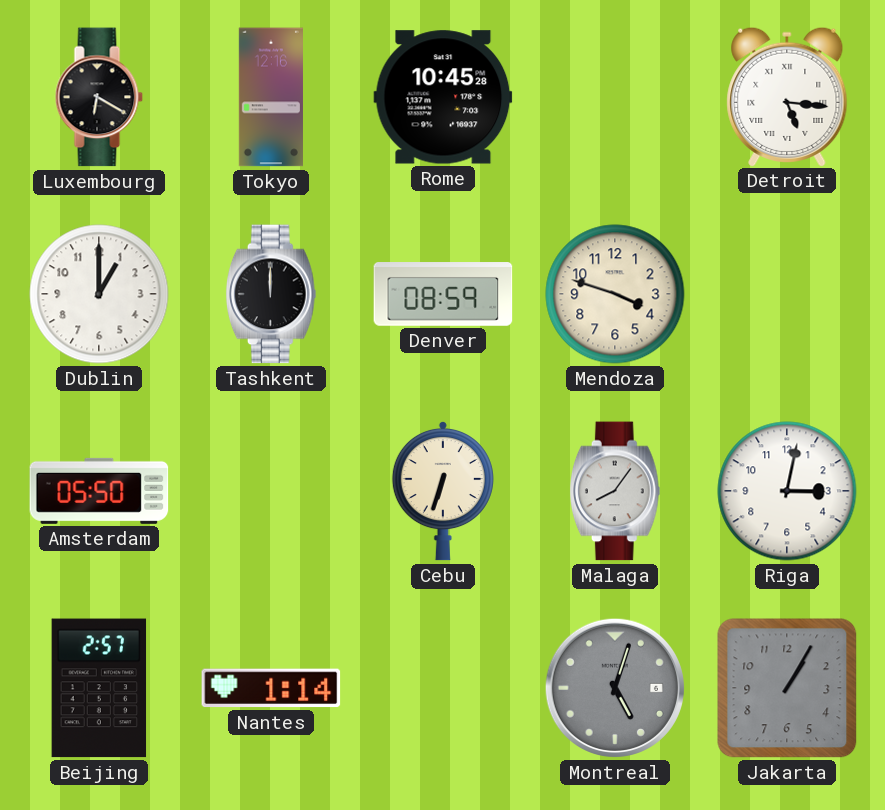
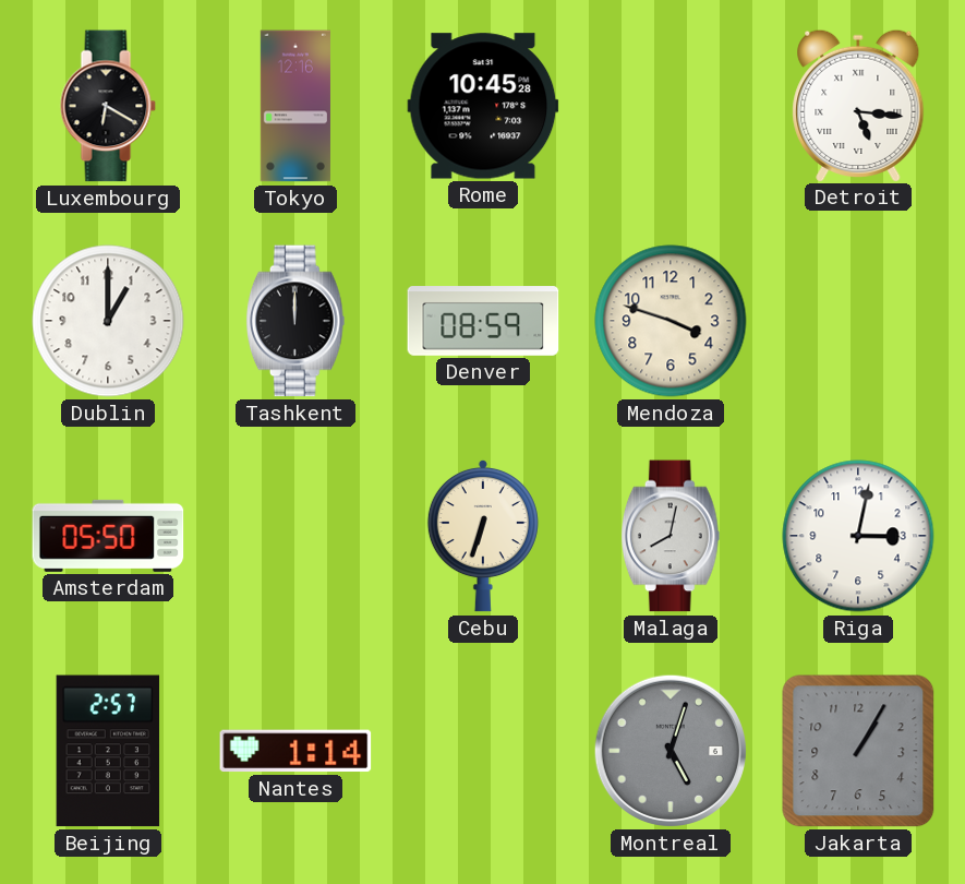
Malaga: 8:06 -> 8:02 (671, 536)
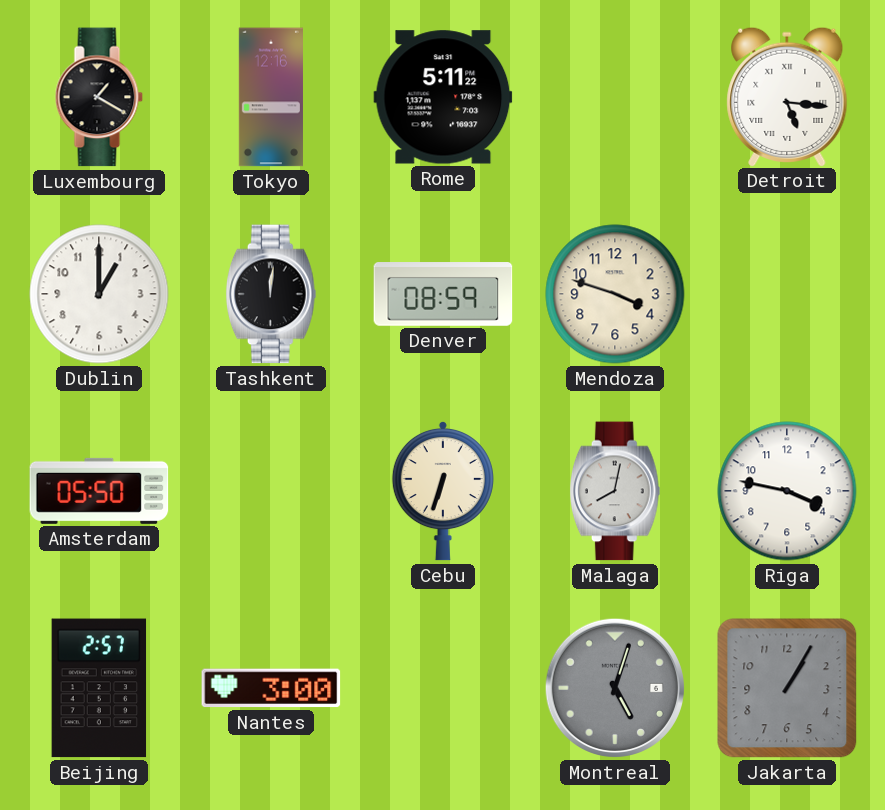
Luxembourg: 6:20 -> 1:20 (99, 97)
Rome: 10:45 -> 5:11 (443, 97)
Tashkent: 12:00 -> 12:01 (271, 294)
Riga: 3:02 -> 3:47 (787, 491)
Nantes: 1:14 -> 3:00 (271, 688)
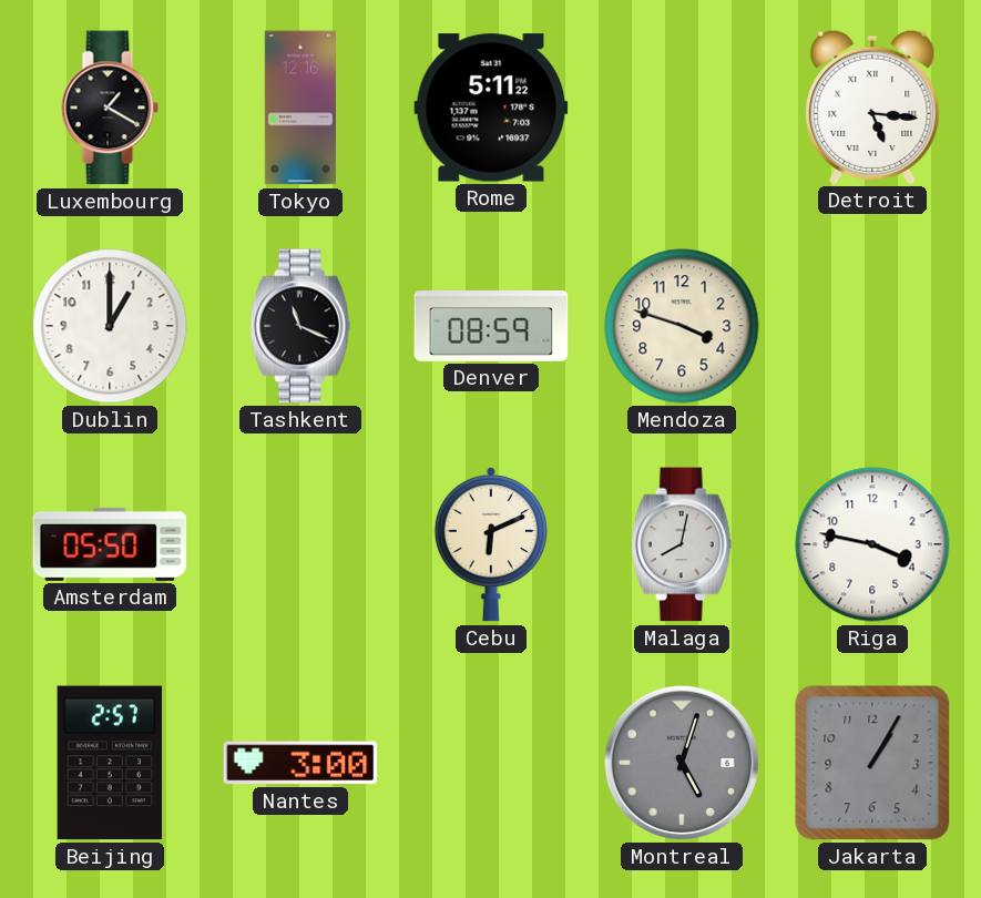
Tashkent: 12:01 -> 11:19 (300, 326)
Cebu: 6:33 -> 6:11 (491, 544)
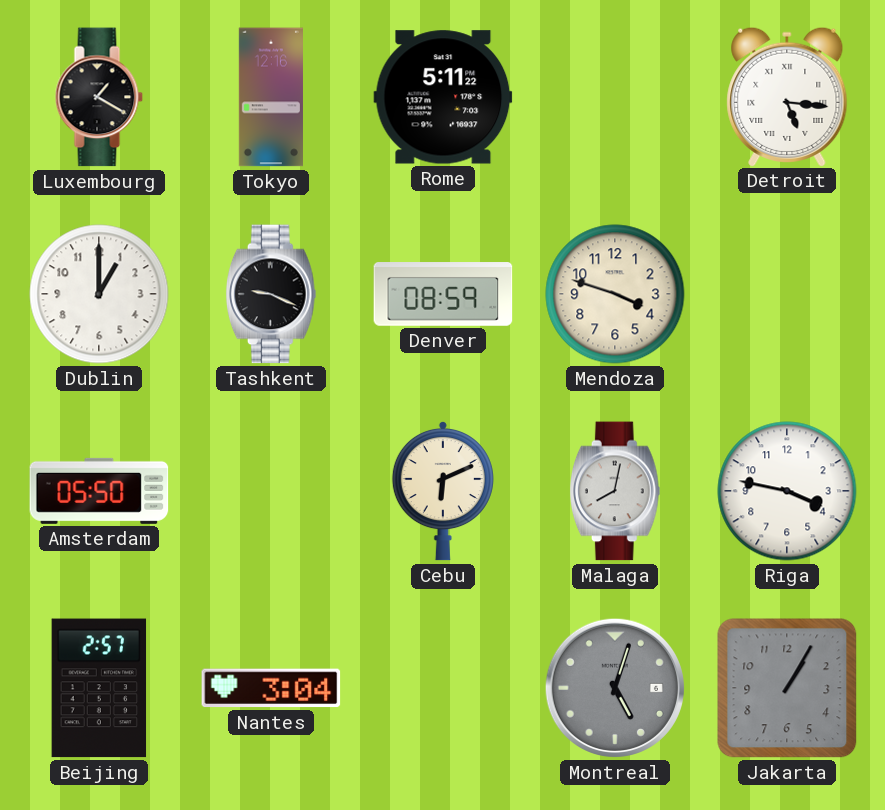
Tashkent: 11:19 -> 9:19 (271, 294)
Nantes: 3:00 -> 3:04 (271, 688)
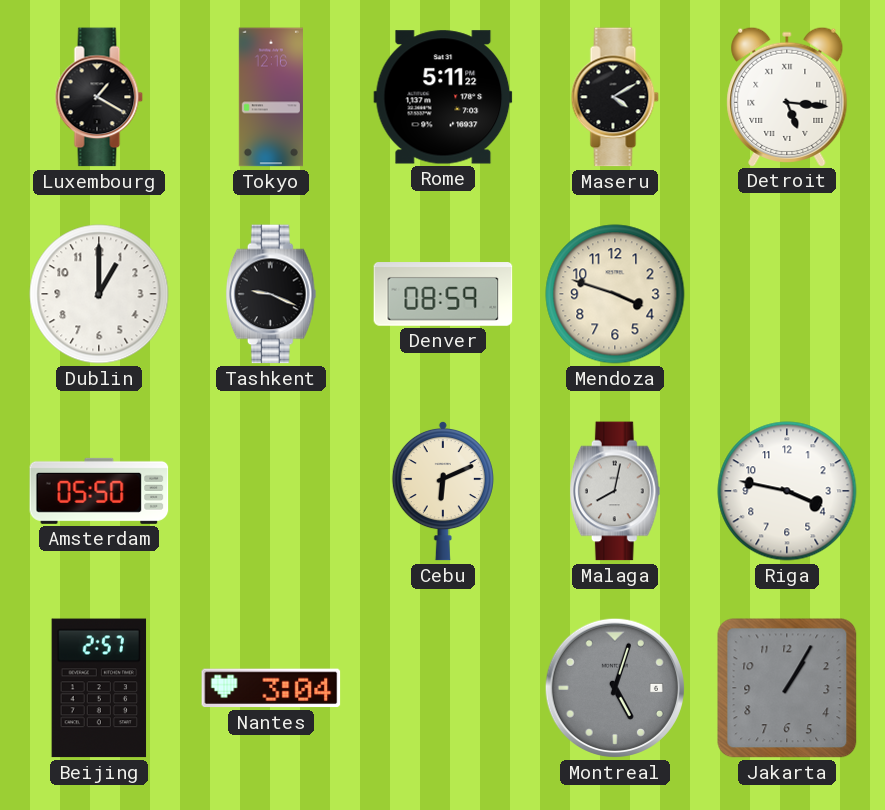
Maseru: none -> 4:10 (615, 97)
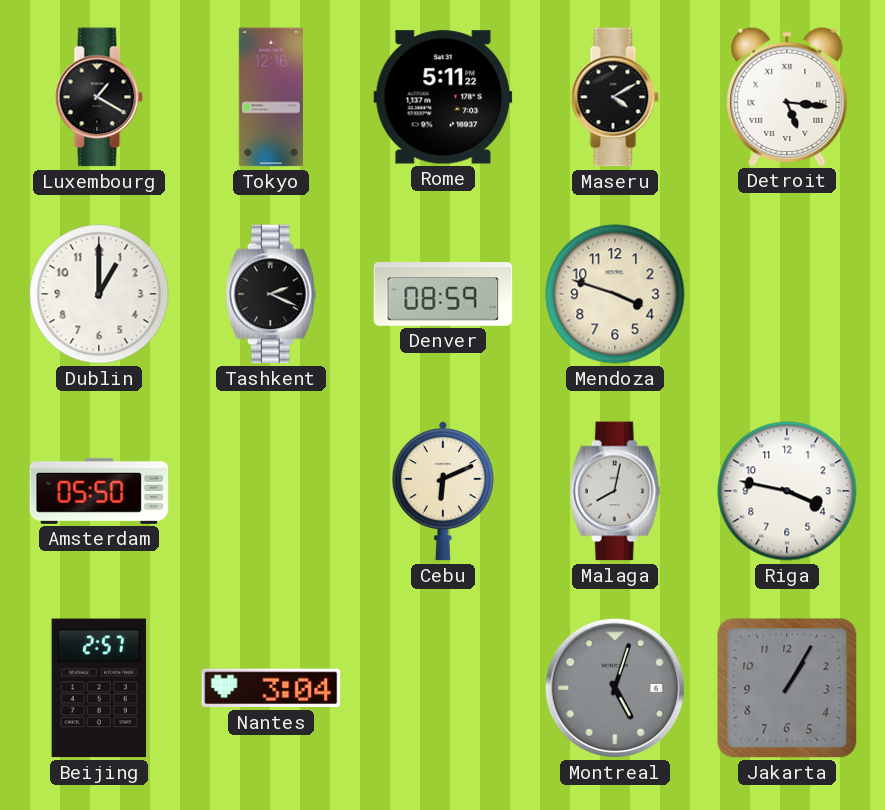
Tashkent: 9:19 -> 2:19 (271, 294)
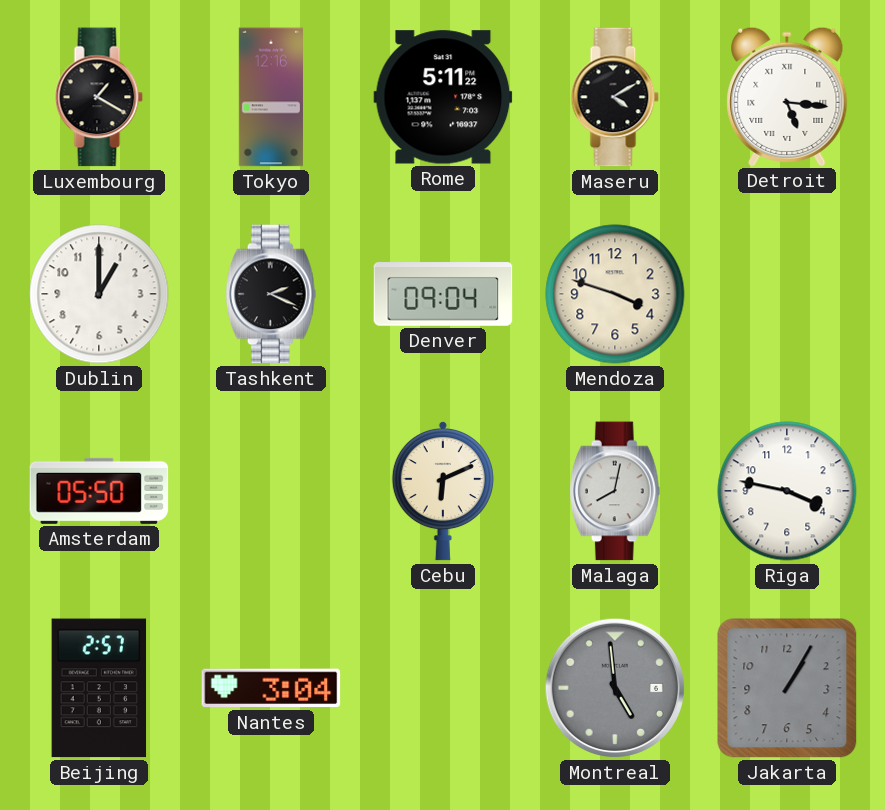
Denver: 08:59 -> 09:04 (443, 294)
Montreal: 5:03 -> 4:59 (615, 688)
